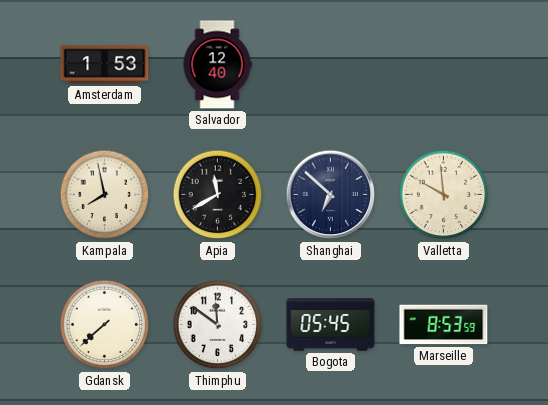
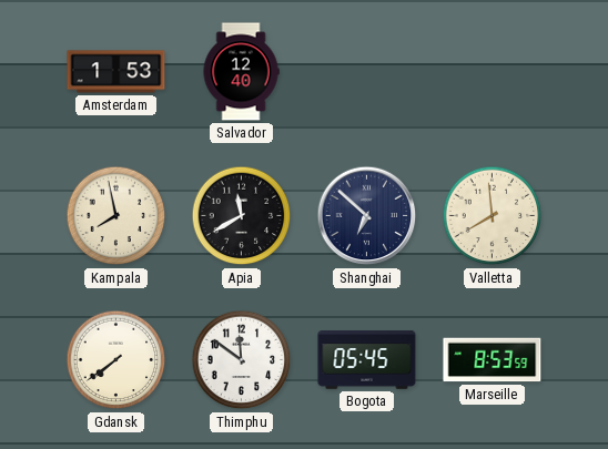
Valletta: 9:59 -> 7:59 (493, 216)
Gdansk: 7:38 -> 7:39 (116, 360)
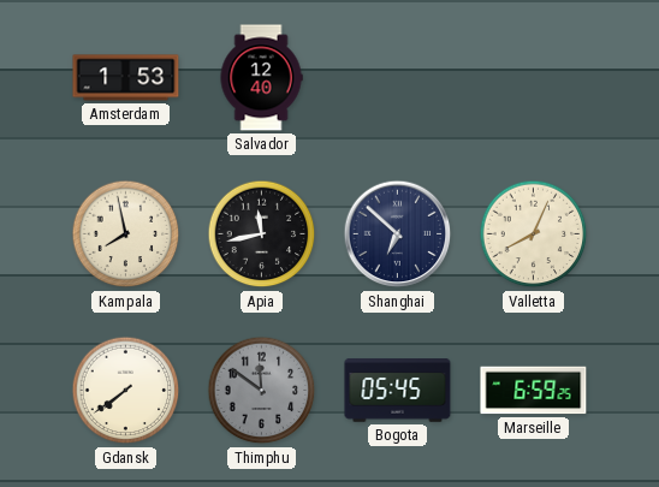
Apia: 11:40 -> 11:43 (262, 234)
Valletta: 7:59 -> 8:04 (534, 234)
Thimphu dial: white -> grey (262, 391)
Marseille: 8:53 -> 6:59 (534, 391)
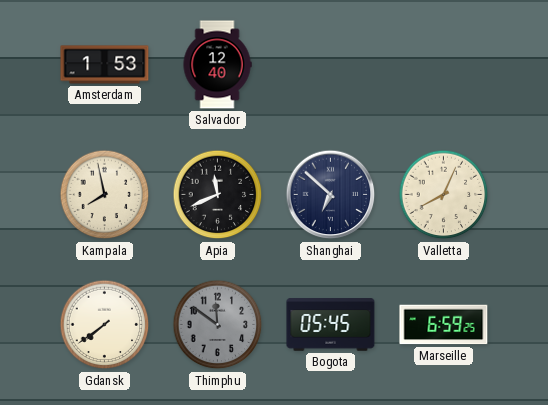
Apia: 11:43 -> 11:41 (218, 195)
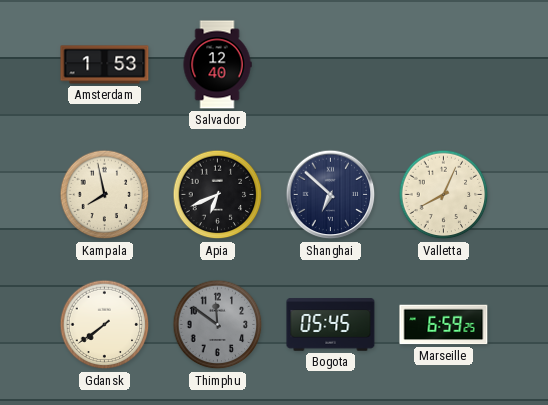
Apia: 11:41 -> 6:41 (218, 195)
